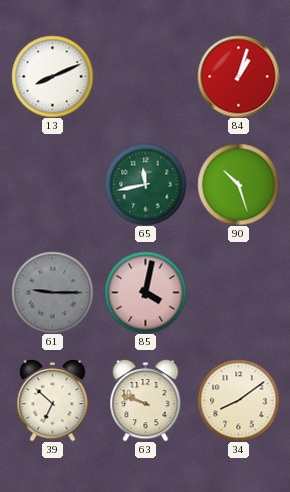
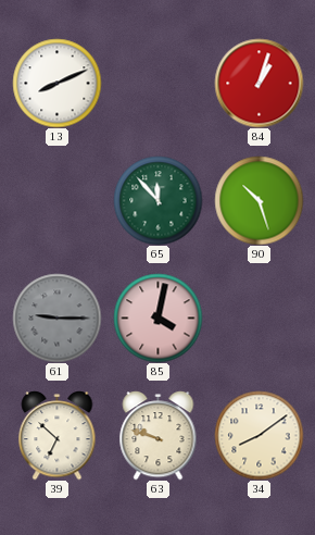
65: 11:43 -> 11:53 (157, 200)
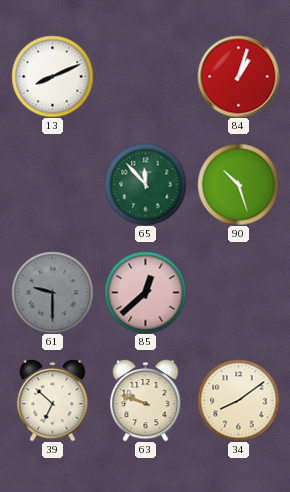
61: 9:15 -> 9:30 (52, 292)
85: 4:02 -> 12:38 (145, 292)
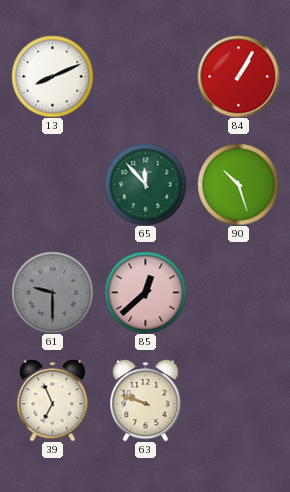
84: 1:03 -> 1:05 (238, 76)
39: 6:52 -> 6:56 (53, 401)
34: 8:09 -> none (238, 400)
